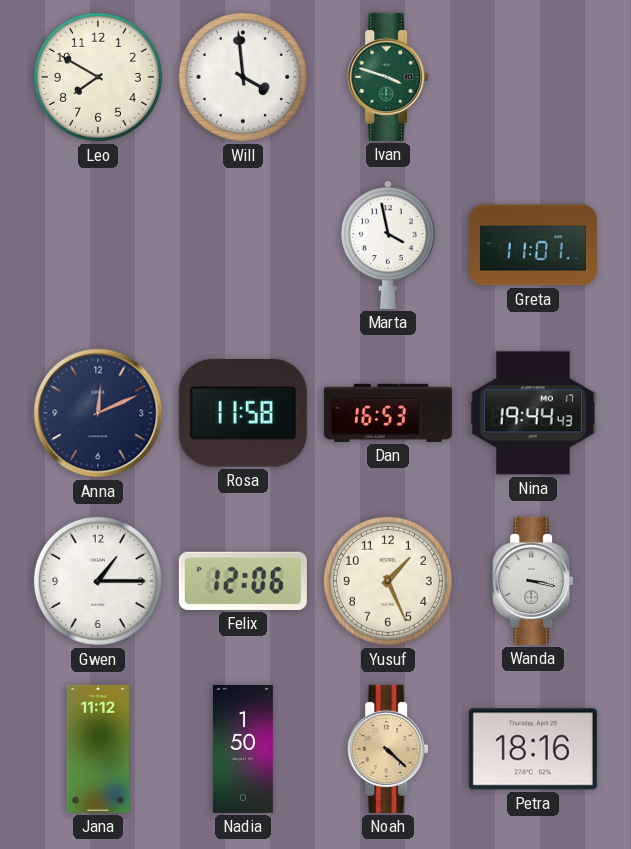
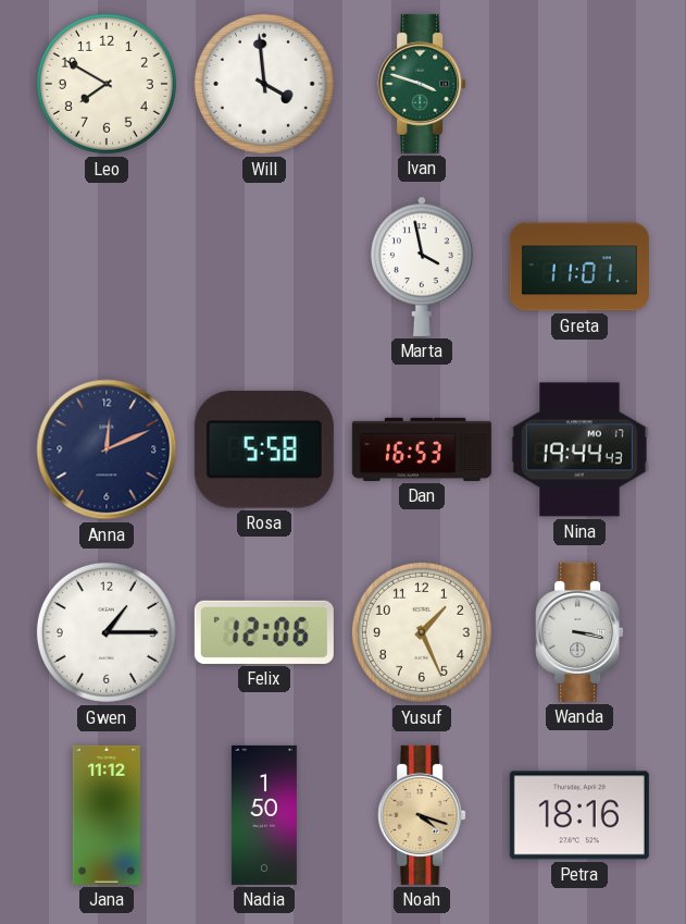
Rosa: 11:58 -> 5:58 (264, 449)
Noah: 4:22 -> 4:18 (422, 815)
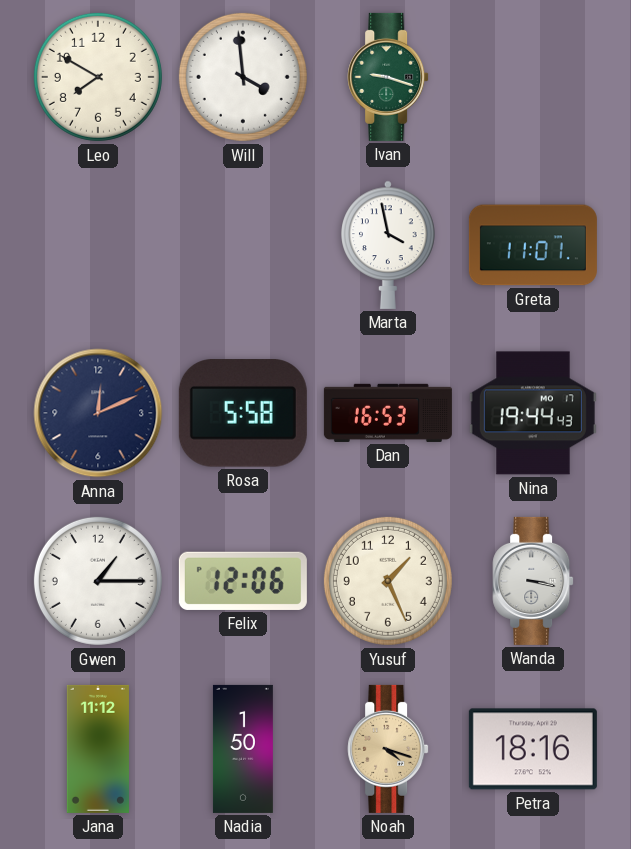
Ivan: 3:48 -> 9:18 (388, 77)
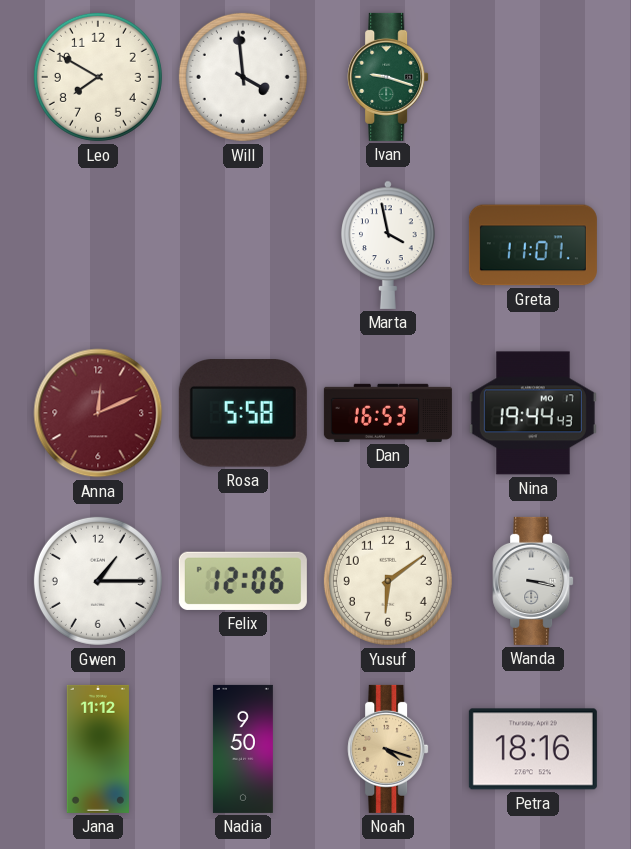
Anna dial: navy -> burgundy (98, 413)
Yusuf: 1:26 -> 6:09 (388, 581)
Nadia: 1:50 -> 9:50 (243, 749)
